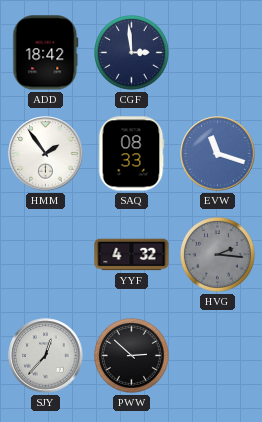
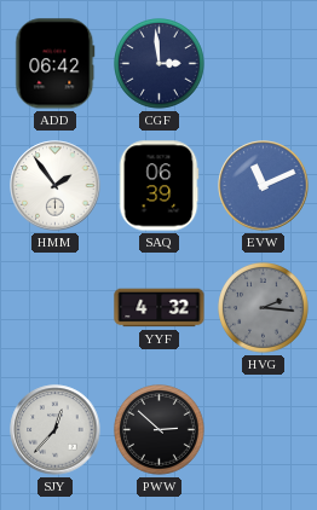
ADD: 18:42 -> 06:42 (56, 64)
SAQ: 08:33 -> 06:39 (158, 186)
EVW: 11:18 -> 11:11 (264, 186)
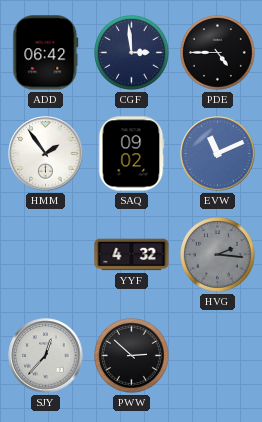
PDE: none -> 4:45 (218, 53)
SAQ: 06:39 -> 09:02 (131, 154)
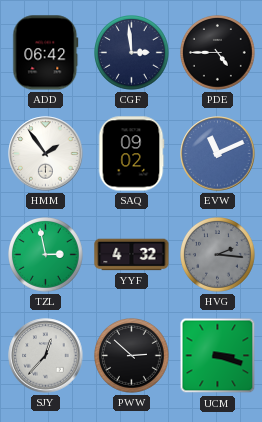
TZL: none -> 2:58 (46, 255)
UCM: none -> 3:18 (218, 356)
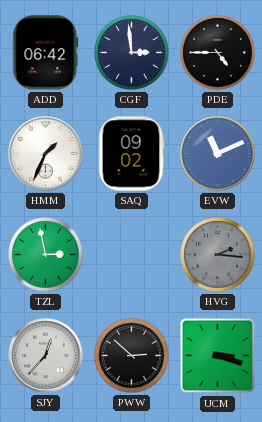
HMM: 1:54 -> 1:34 (46, 154)
YYF: 4:32 -> none (132, 255)
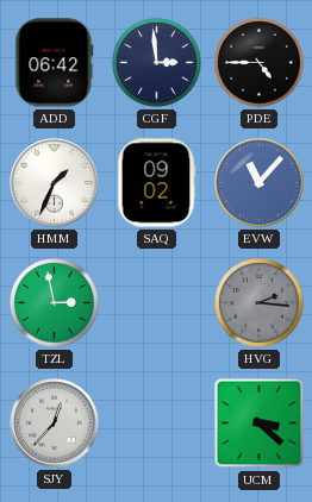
EVW: 11:11 -> 11:07 (260, 183)
PWW: 2:52 -> none (132, 356)
UCM: 3:18 -> 3:22 (260, 423)
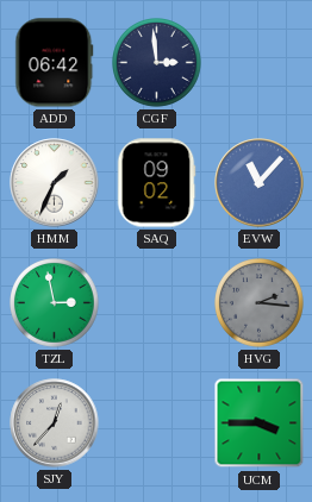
PDE: 4:45 -> none (260, 63)
UCM: 3:22 -> 3:45 (260, 423)
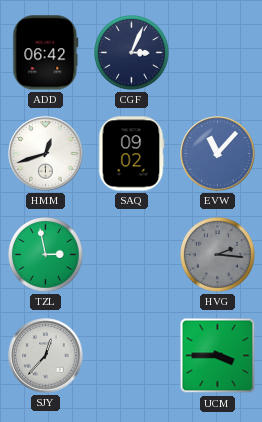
CGF: 2:59 -> 3:04 (132, 53)
HMM: 1:34 -> 12:42 (46, 154)
